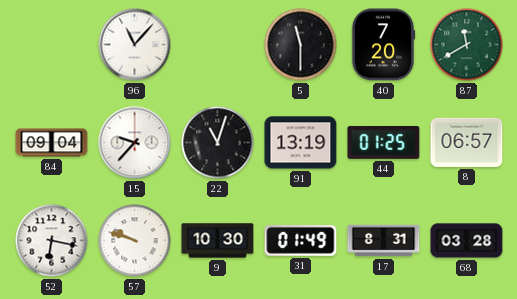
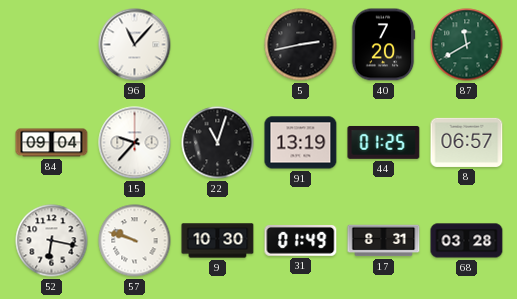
5: 11:30 -> 2:43 (301, 45)
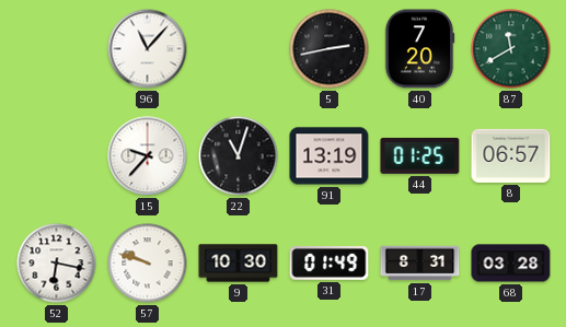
84: 09:04 -> none (52, 143)
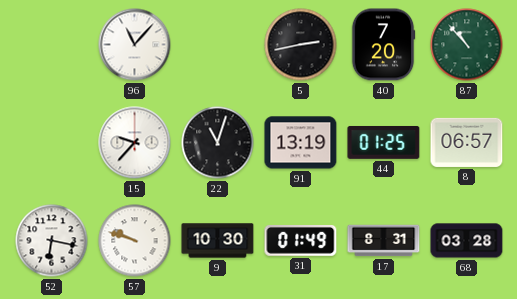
87: 11:40 -> 10:53 (467, 45)
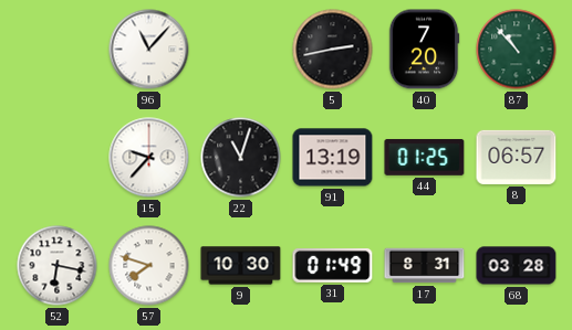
57: 9:48 -> 7:48 (149, 266)
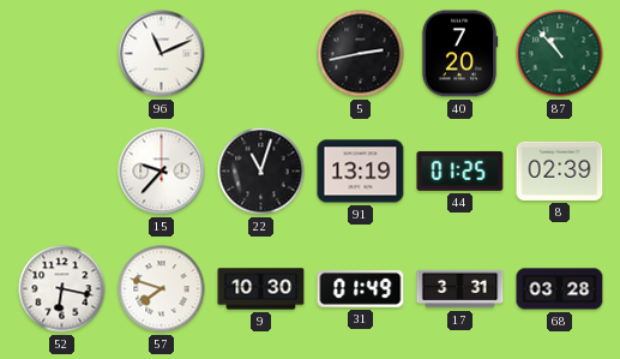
96: 11:07 -> 11:11 (162, 54)
8: 06:57 -> 02:39 (560, 170)
17: 8:31 -> 3:31 (461, 289)
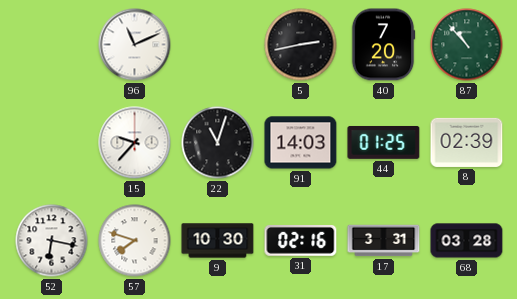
91: 13:19 -> 14:03 (301, 143)
31: 01:49 -> 02:16 (301, 241)
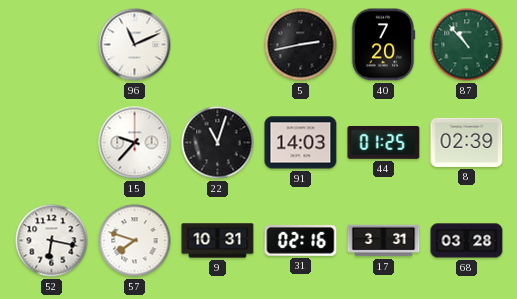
9: 10:30 -> 10:31 (218, 241)
